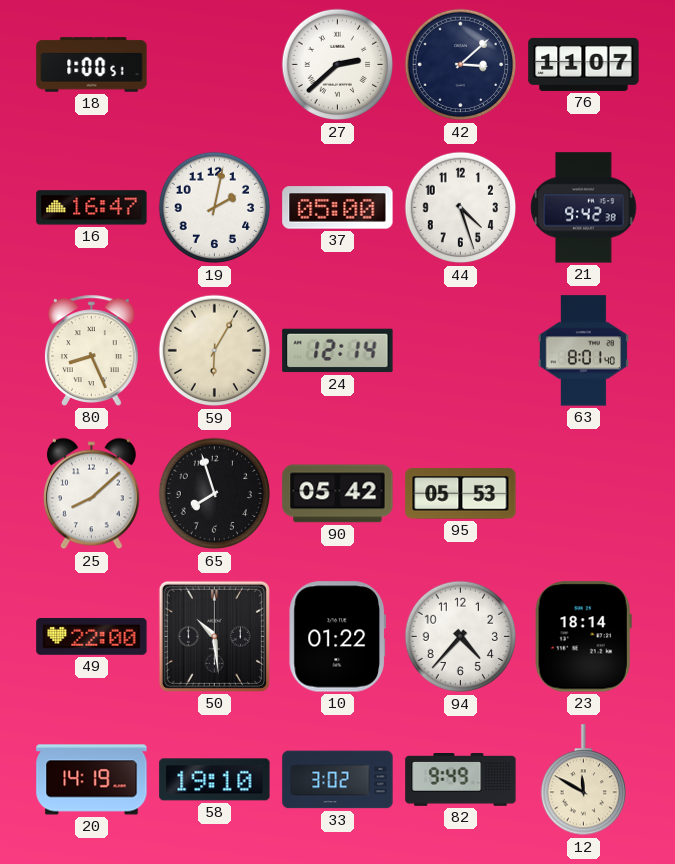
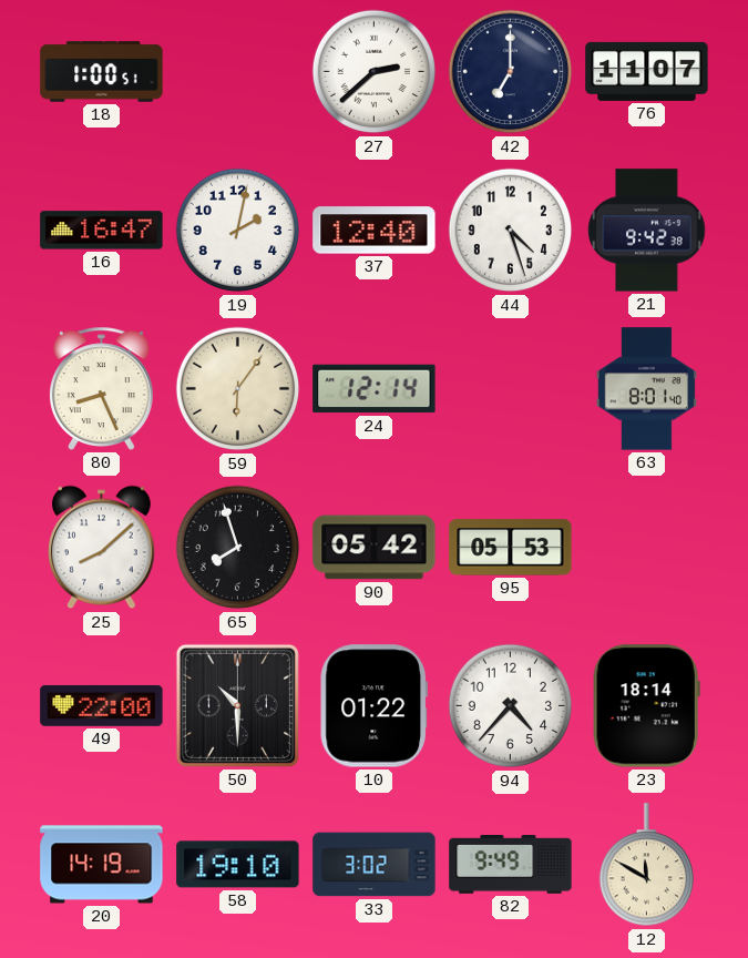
42: 3:08 -> 7:00 (511, 72)
37: 05:00 -> 12:40 (375, 231)
59: 6:05 -> 6:06 (238, 389)
50: 10:29 -> 10:30 (237, 705)
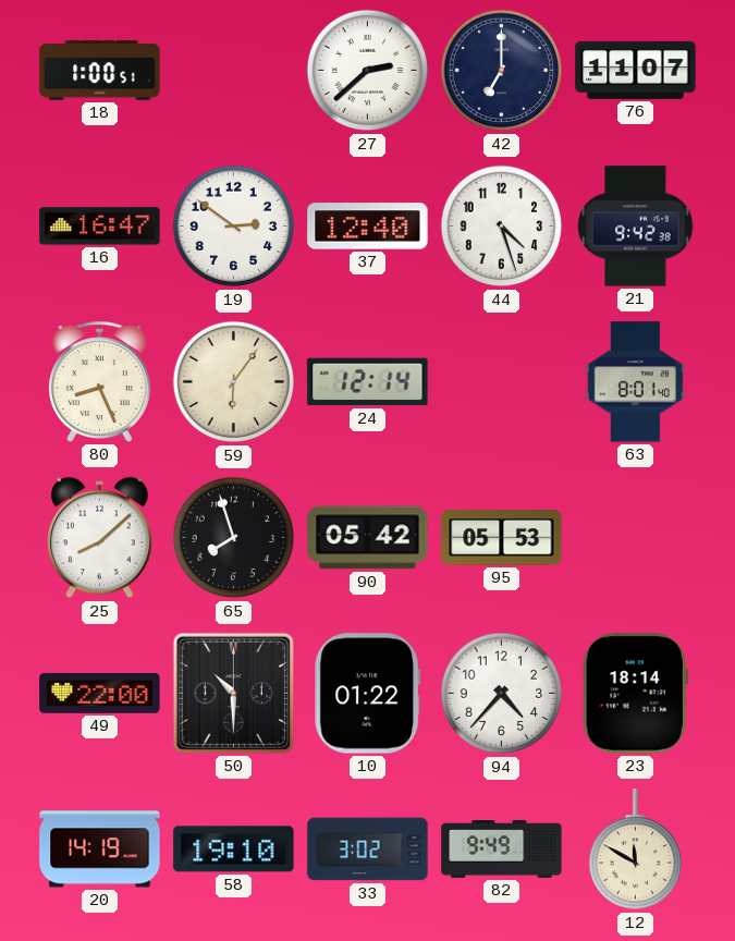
19: 2:02 -> 2:51 (234, 227)
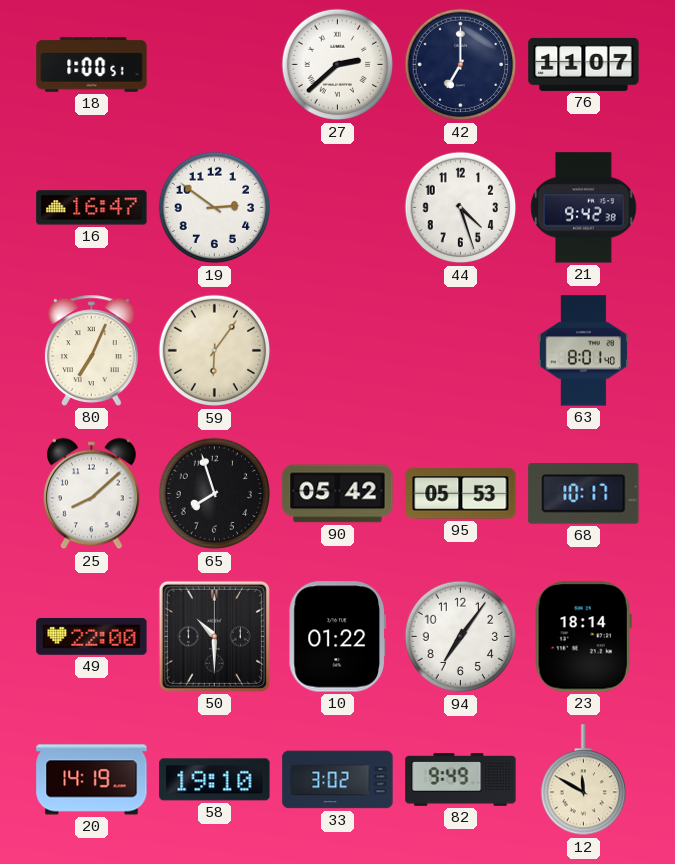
37: 12:40 -> none (368, 227)
80: 8:26 -> 7:04 (92, 350)
24: 12:14 -> none (368, 382)
68: none -> 10:17 (584, 493)
94: 4:37 -> 7:06 (461, 637)
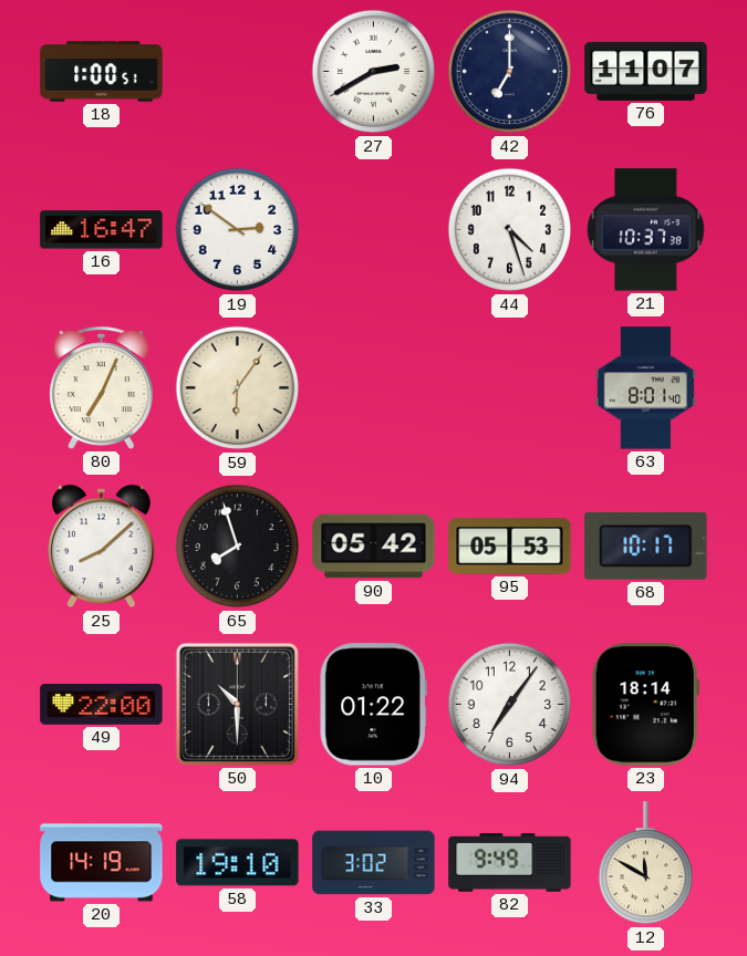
27: 2:38 -> 2:40 (374, 72)
21: 9:42 -> 10:37 (646, 230)
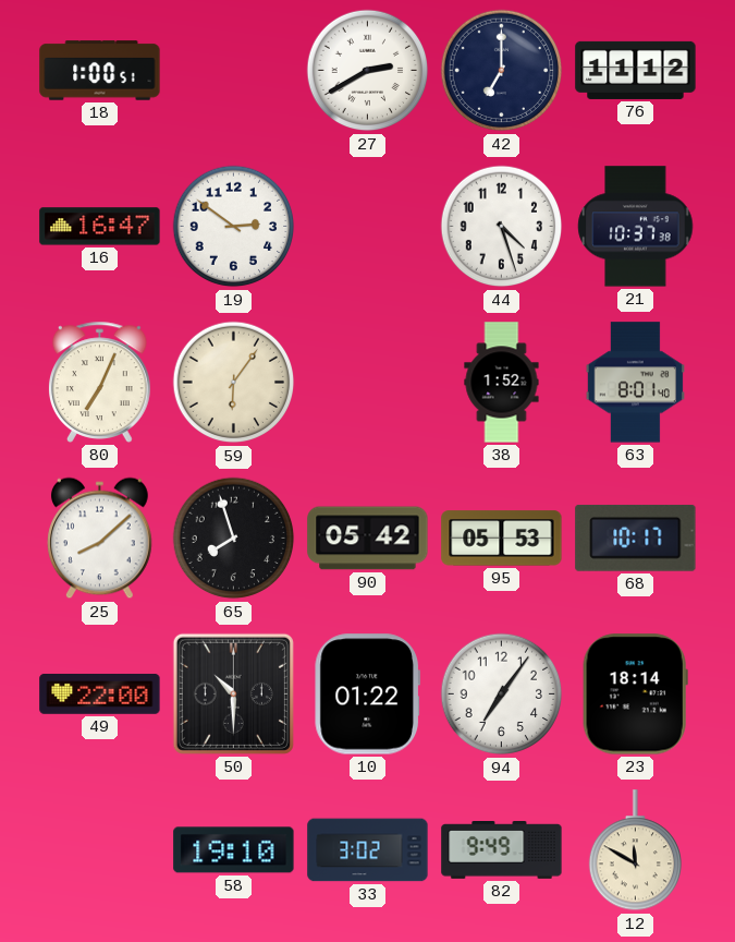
76: 11:07 -> 11:12 (636, 70)
38: none -> 1:52 (502, 383)
20: 14:19 -> none (102, 863)
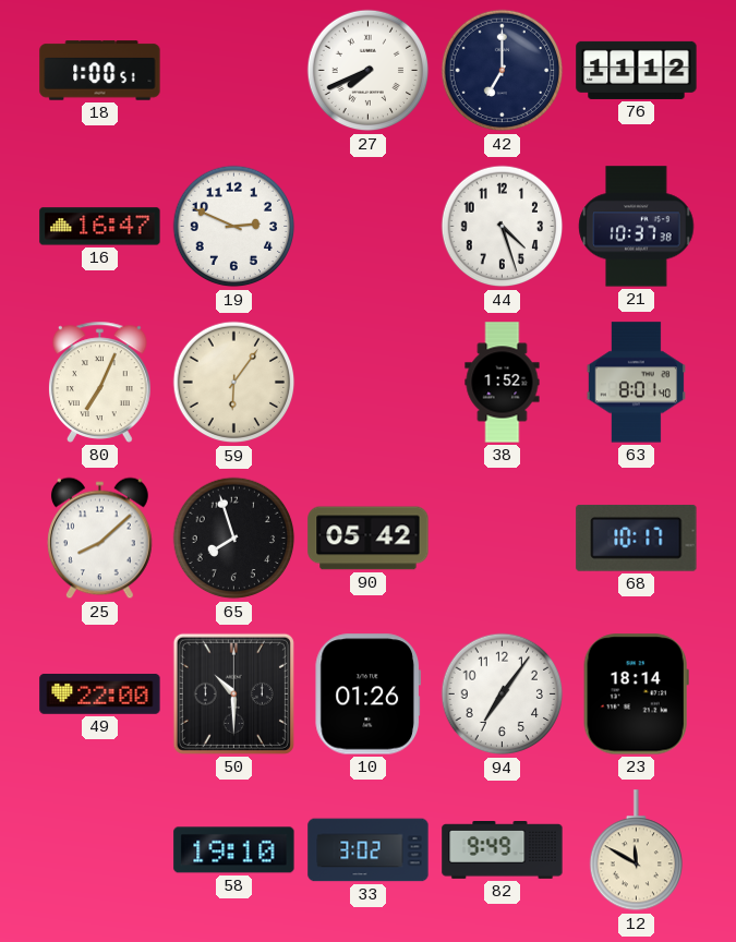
27: 2:40 -> 7:41 (369, 71)
19: 2:51 -> 2:49 (234, 227)
95: 05:53 -> none (502, 539)
10: 01:22 -> 01:26 (367, 695)
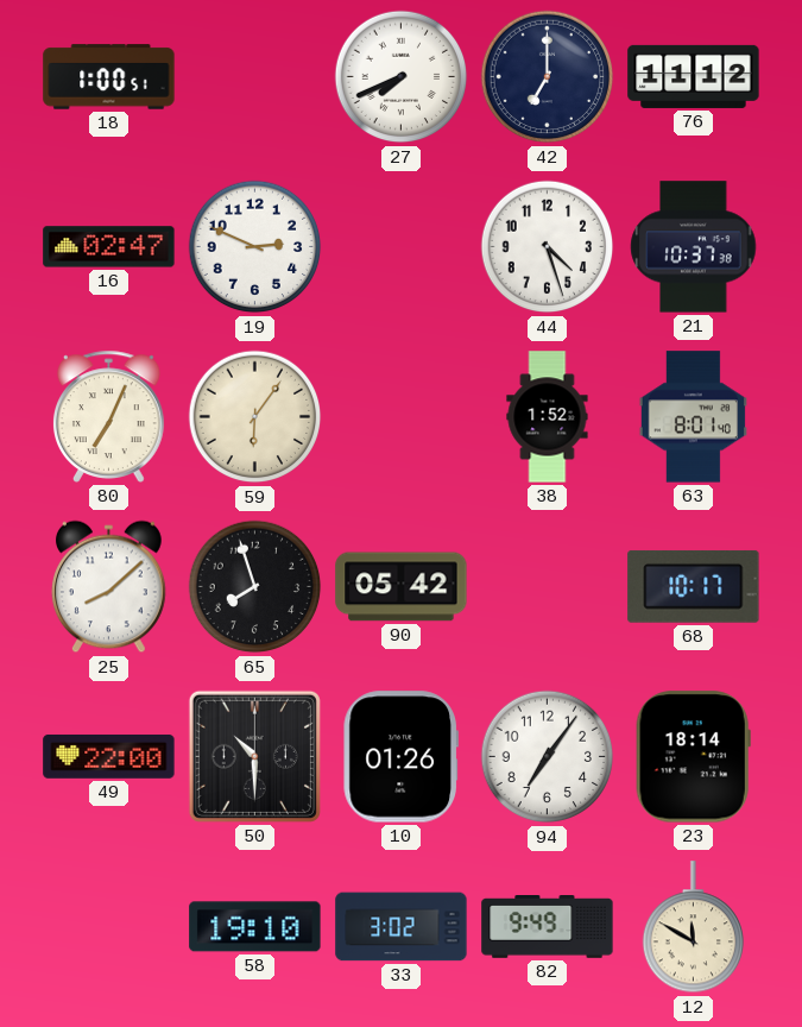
16: 16:47 -> 02:47 (109, 247)
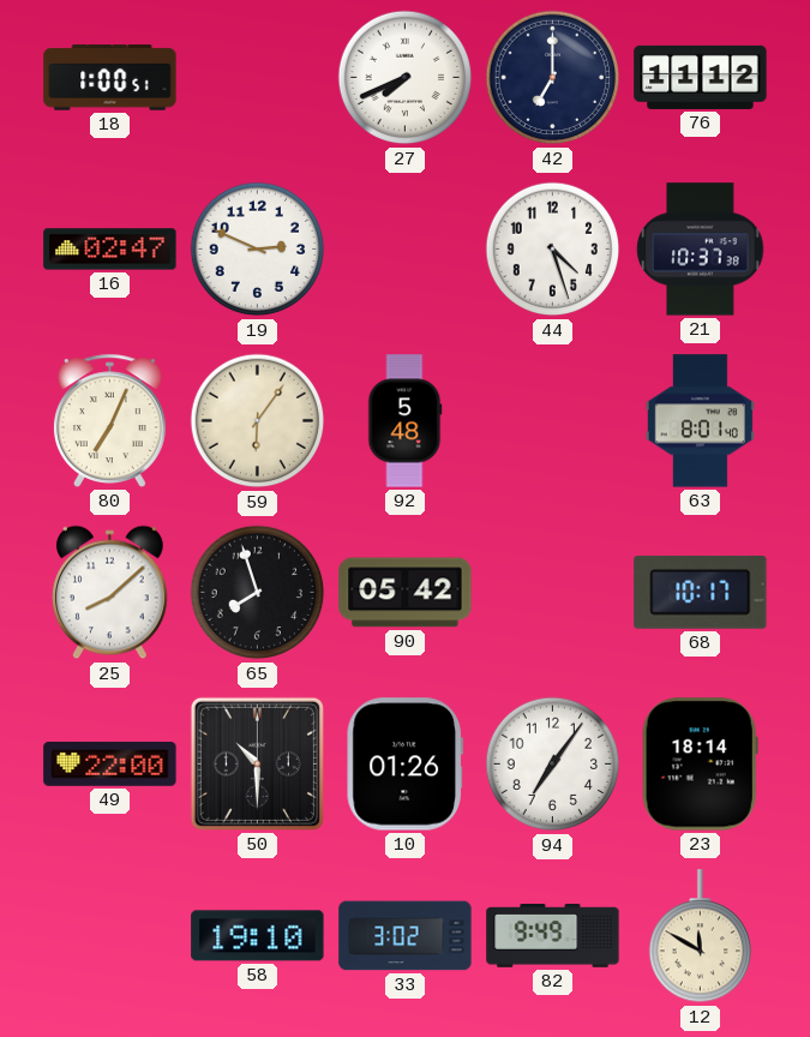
92: none -> 5:48 (406, 421)
38: 1:52 -> none (548, 417)
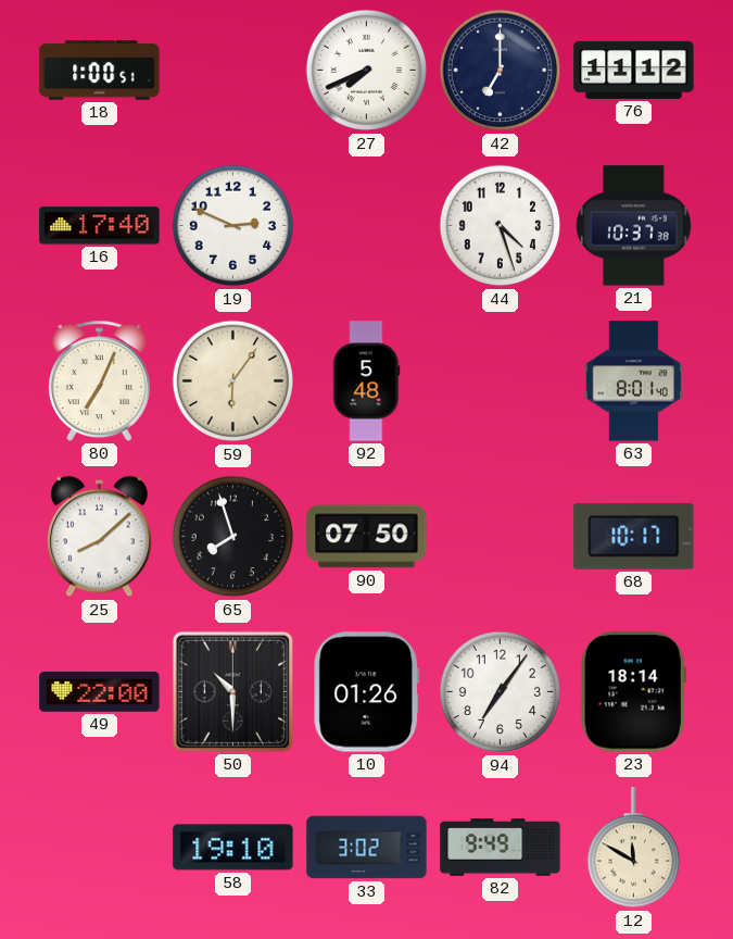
16: 02:47 -> 17:40 (100, 226)
90: 05:42 -> 07:50 (367, 537)
